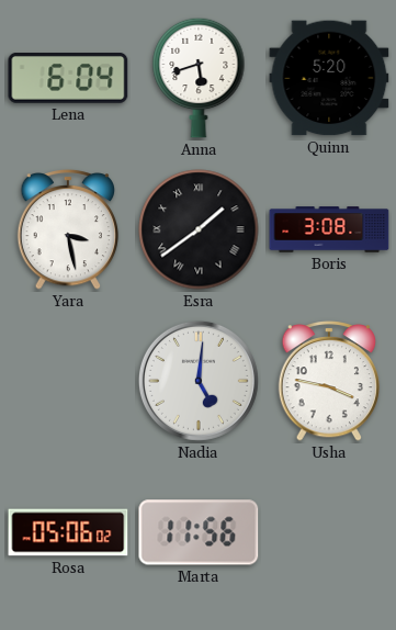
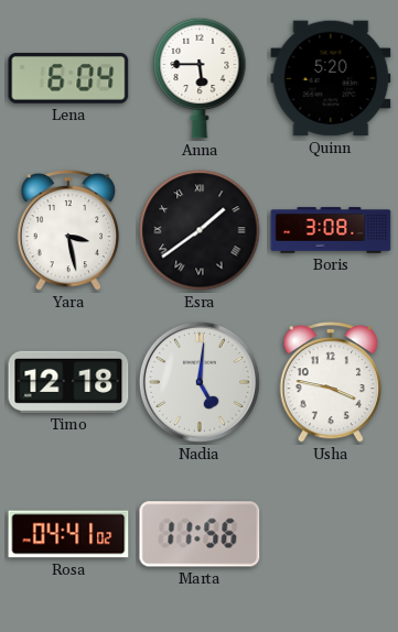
Anna: 5:42 -> 5:45 (200, 78)
Timo: none -> 12:18 (68, 382)
Rosa: 05:06 -> 04:41 (68, 534)
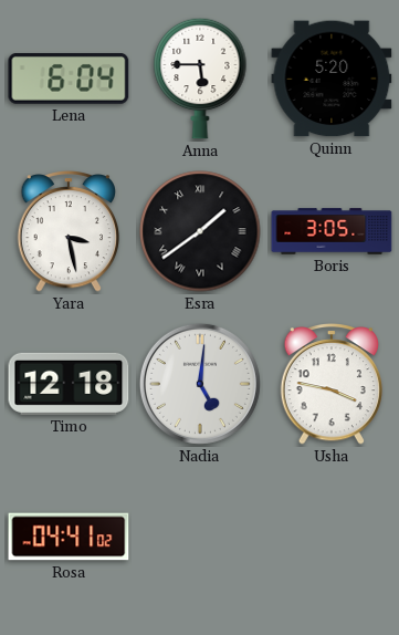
Boris: 3:08 -> 3:05 (332, 231)
Marta: 11:56 -> none (200, 534)
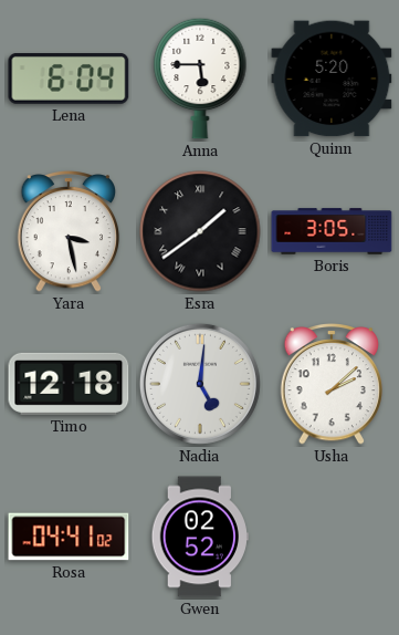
Usha: 3:47 -> 2:08 (332, 384)
Gwen: none -> 02:52 (199, 537)
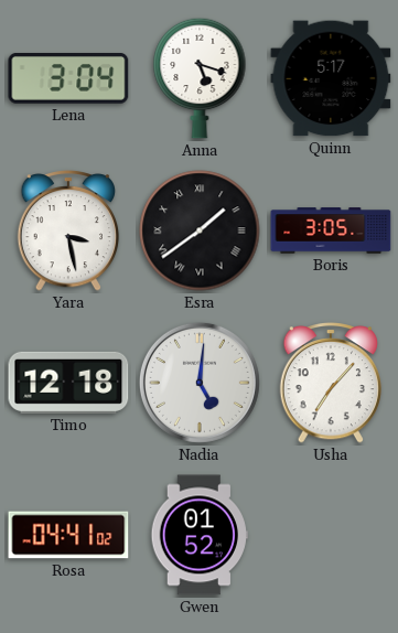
Lena: 6:04 -> 3:04 (68, 79)
Anna: 5:45 -> 5:18 (200, 78)
Quinn: 5:20 -> 5:17 (331, 78)
Usha: 2:08 -> 7:07 (331, 383)
Gwen: 02:52 -> 01:52 (198, 535)
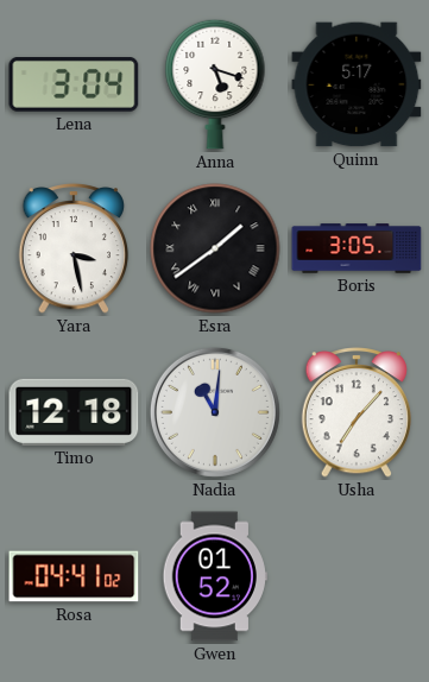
Nadia: 5:01 -> 11:01 (215, 412)
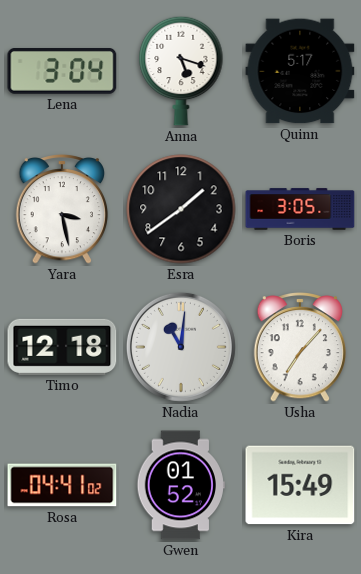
Esra numerals: Roman -> Arabic (181, 209)
Kira: none -> 15:49 (300, 485)
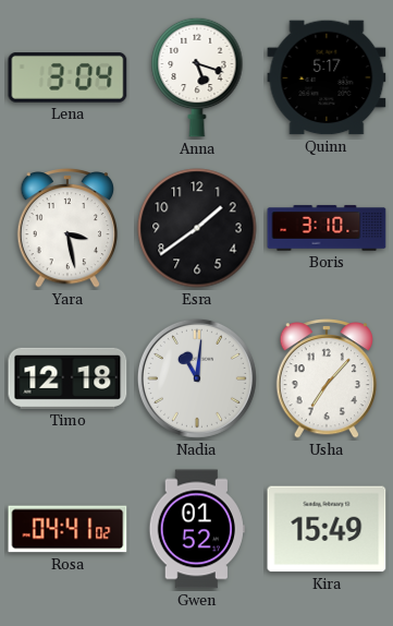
Boris: 3:05 -> 3:10 (327, 228)
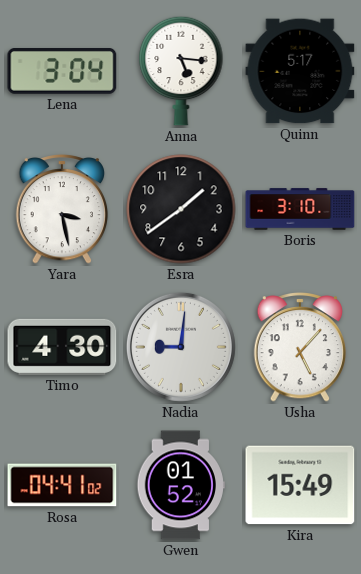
Anna: 5:18 -> 5:16 (181, 71)
Timo: 12:18 -> 4:30 (62, 347)
Nadia: 11:01 -> 9:01 (181, 347)
Usha: 7:07 -> 5:07 (300, 347)
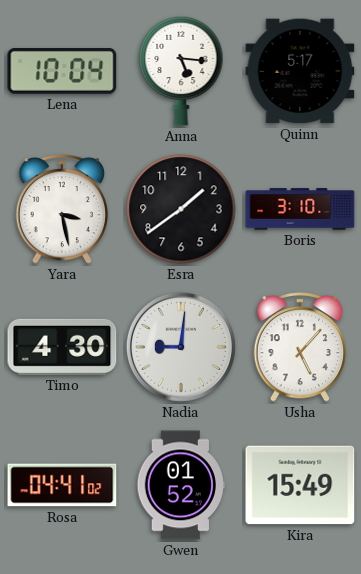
Lena: 3:04 -> 10:04 (62, 72)
